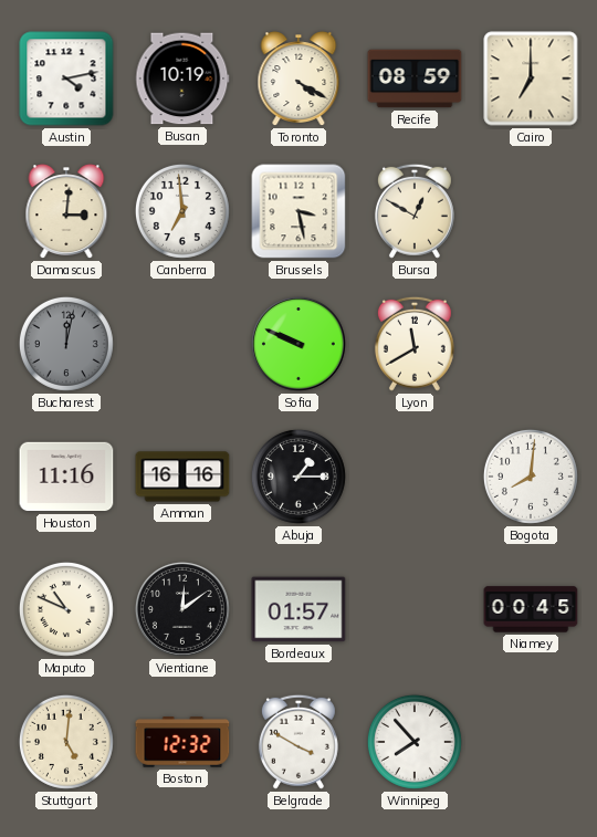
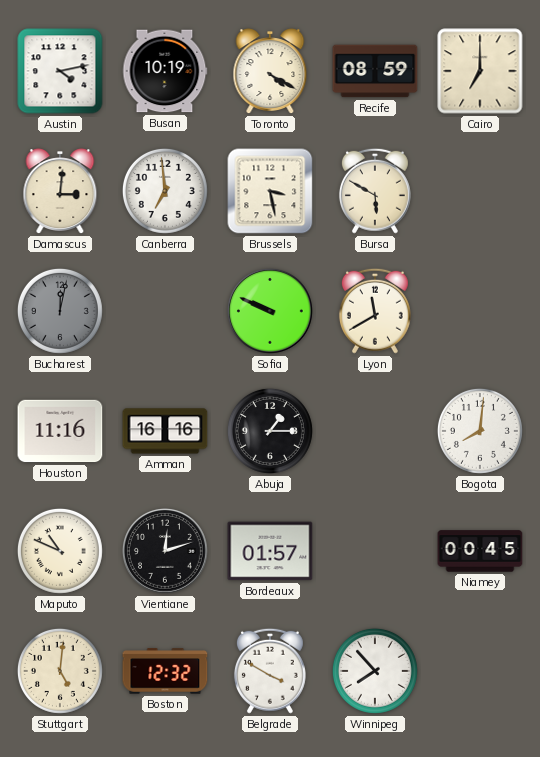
Bursa: 12:50 -> 5:50 (375, 191)
Vientiane: 12:09 -> 12:12 (165, 551)
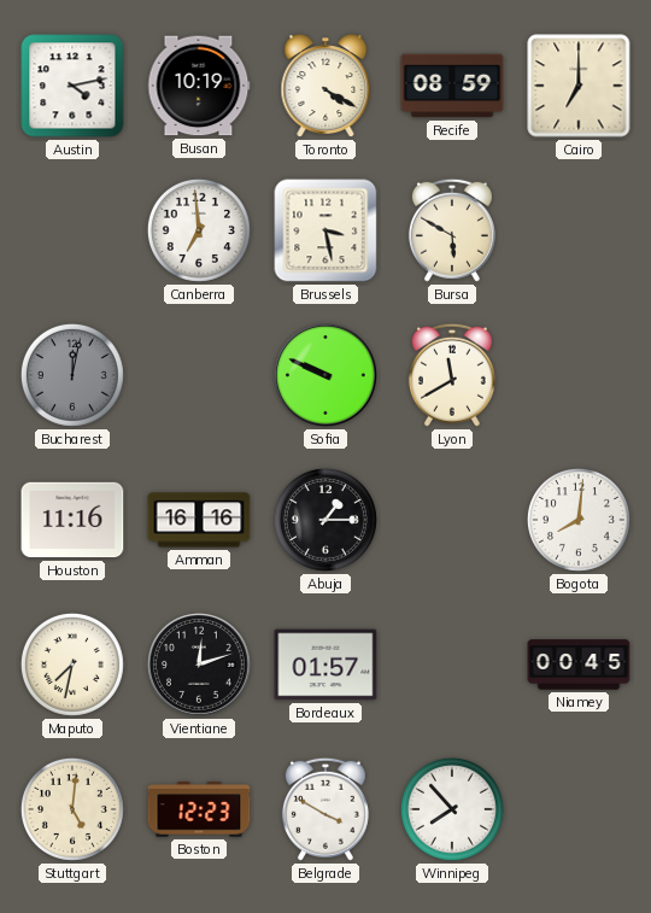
Damascus: 3:01 -> none (60, 191)
Maputo: 10:49 -> 7:32 (72, 665)
Boston: 12:32 -> 12:23 (199, 809)
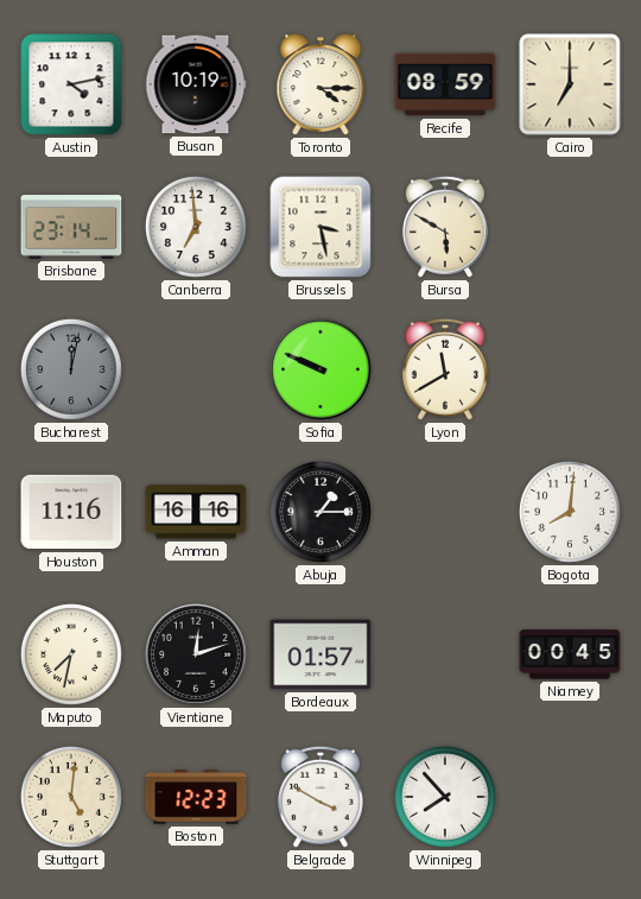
Toronto: 4:20 -> 4:15 (320, 84)
Brisbane: none -> 23:14 (71, 227)
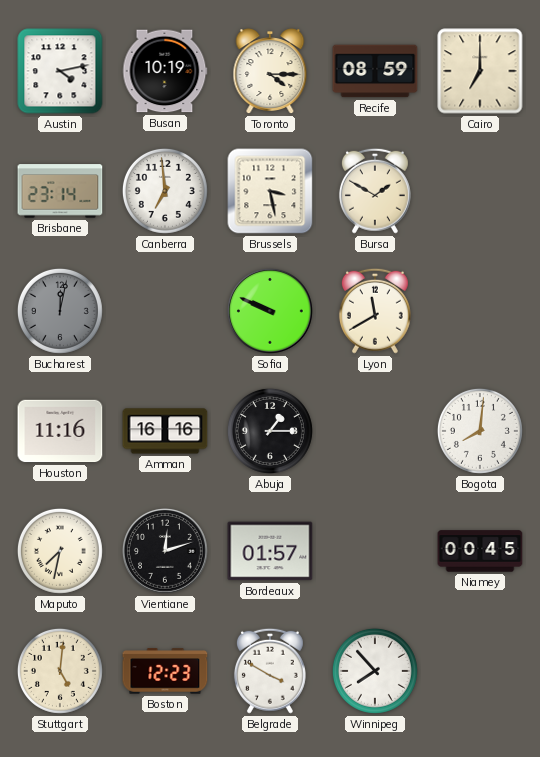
Bursa: 5:50 -> 1:50 (375, 191)
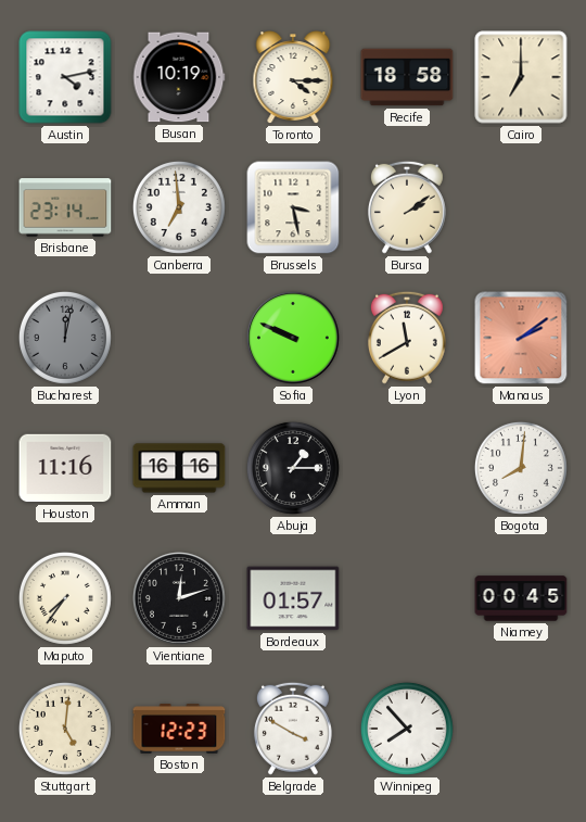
Recife: 08:59 -> 18:58 (407, 77)
Bursa: 1:50 -> 2:09 (407, 207)
Manaus: none -> 2:09 (521, 338)
Maputo: 7:32 -> 7:36 (65, 598)
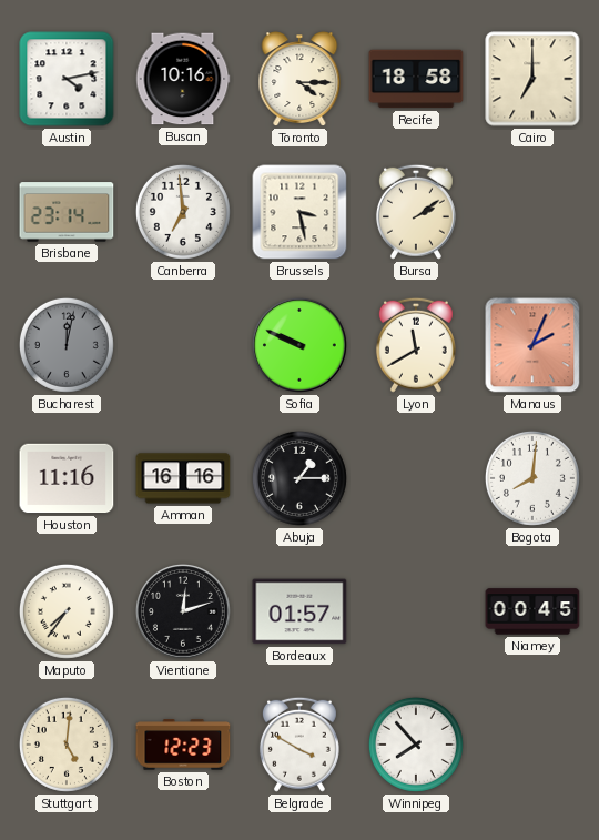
Busan: 10:19 -> 10:16 (183, 79)
Manaus: 2:09 -> 2:04 (532, 345)
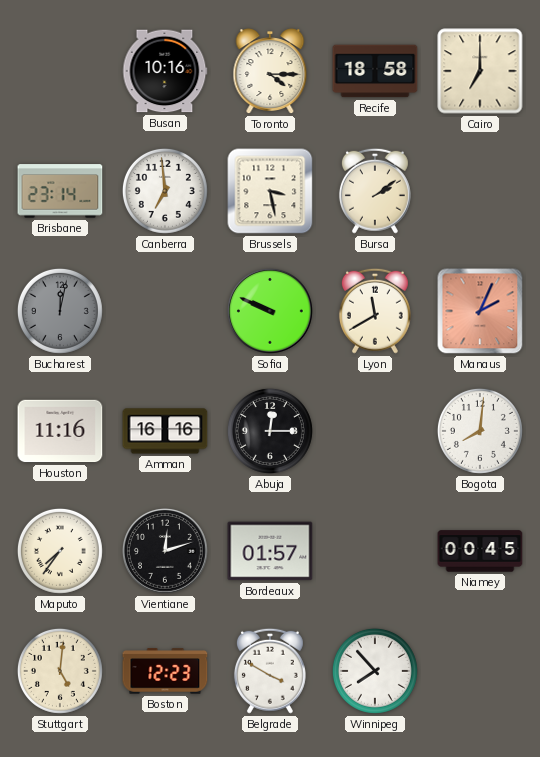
Austin: 4:13 -> none (67, 79)
Abuja: 1:15 -> 12:15 (270, 431)
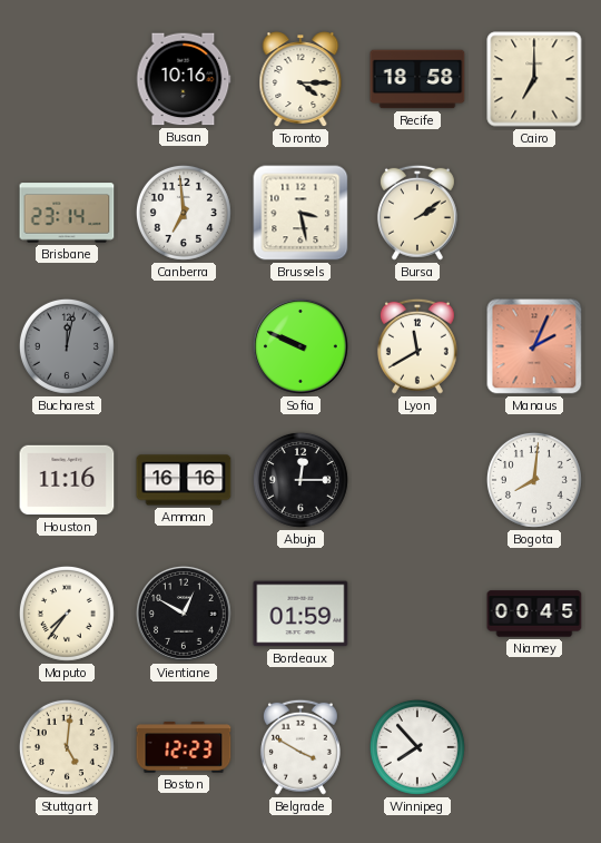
Vientiane: 12:12 -> 12:50 (184, 614)
Bordeaux: 01:57 -> 01:59 (300, 614)
